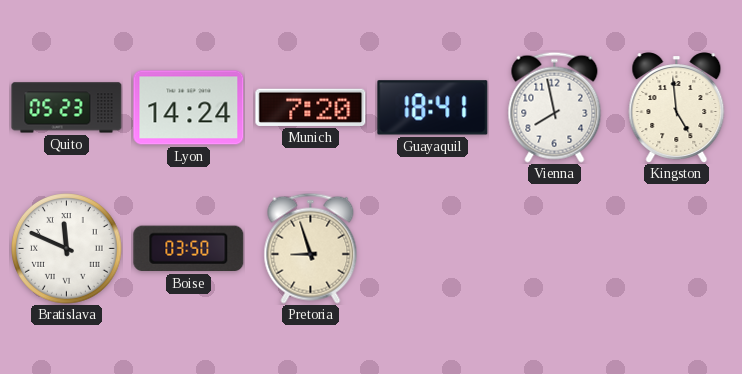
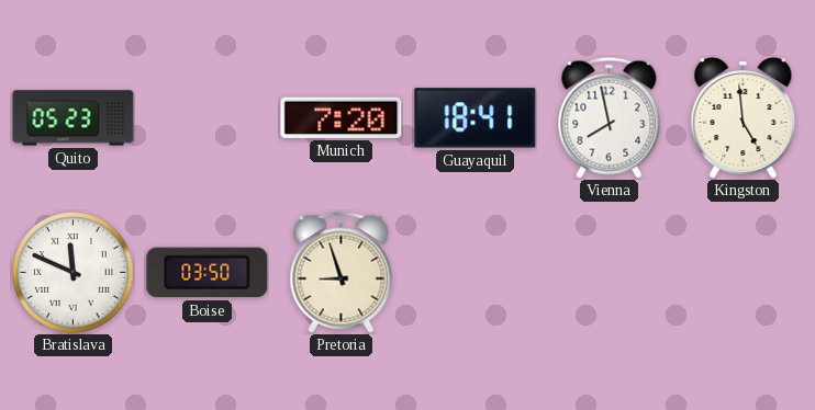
Lyon: 14:24 -> none (189, 108)
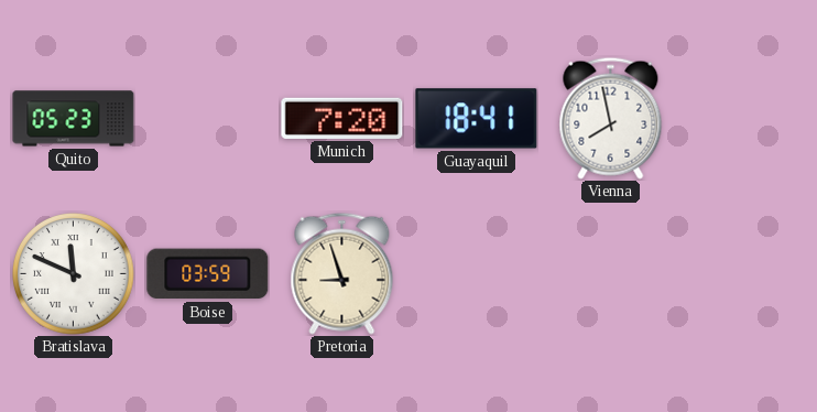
Kingston: 4:59 -> none (744, 118)
Boise: 03:50 -> 03:59 (208, 274)
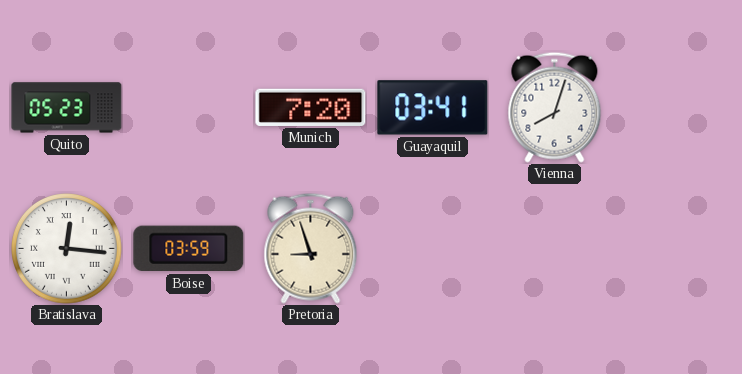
Guayaquil: 18:41 -> 03:41 (433, 108)
Vienna: 7:58 -> 8:03 (555, 107)
Bratislava: 11:49 -> 12:16 (67, 249)
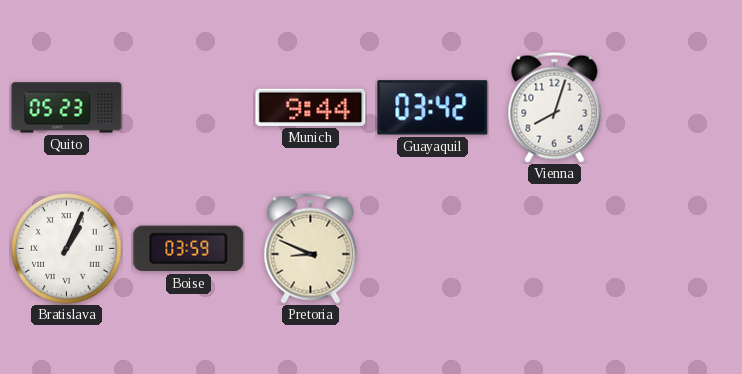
Munich: 7:20 -> 9:44 (311, 107)
Guayaquil: 03:41 -> 03:42 (433, 108)
Bratislava: 12:16 -> 1:04 (67, 249)
Pretoria: 8:57 -> 8:49 (311, 248)
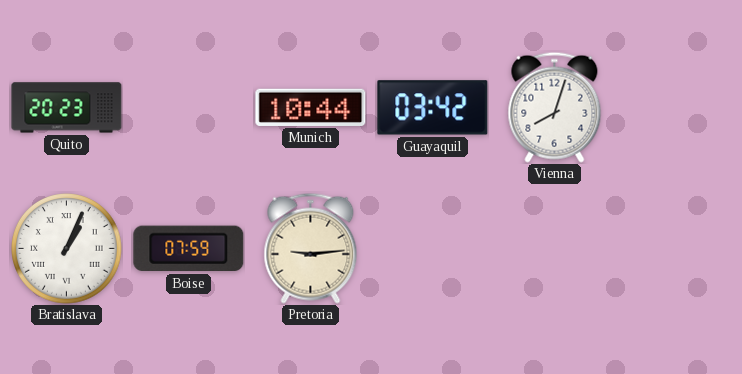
Quito: 05:23 -> 20:23 (67, 108)
Munich: 9:44 -> 10:44 (311, 107)
Boise: 03:59 -> 07:59 (189, 249)
Pretoria: 8:49 -> 9:14 (311, 248)
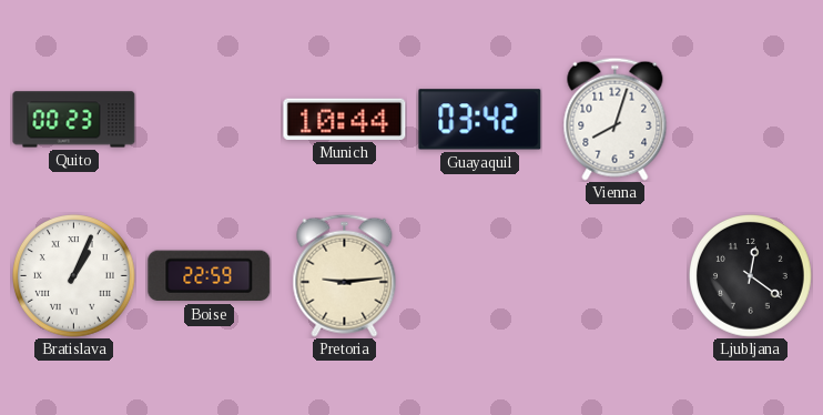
Quito: 20:23 -> 00:23 (74, 120)
Boise: 07:59 -> 22:59 (210, 276)
Ljubljana: none -> 12:21 (751, 276)
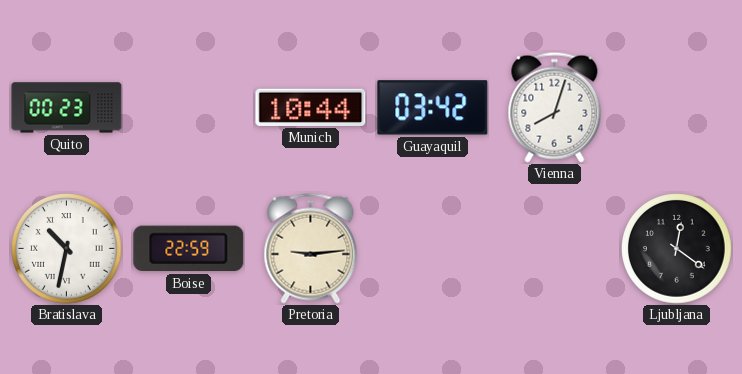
Bratislava: 1:04 -> 10:32 (67, 249)
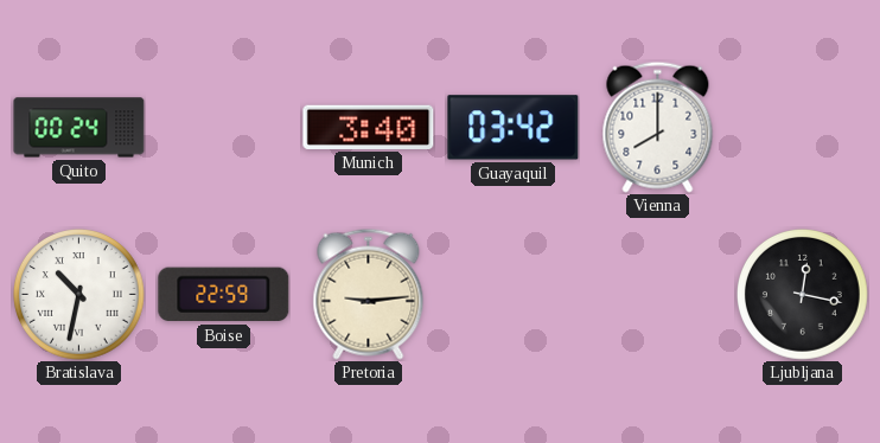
Quito: 00:23 -> 00:24 (79, 128)
Munich: 10:44 -> 3:40 (369, 127)
Vienna: 8:03 -> 8:00 (658, 127)
Ljubljana: 12:21 -> 12:17 (803, 295)
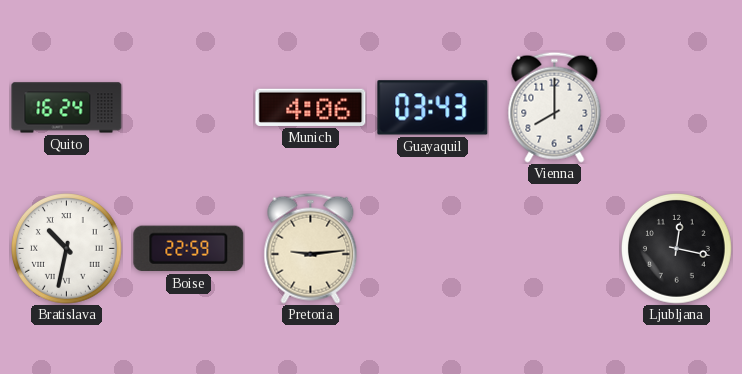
Quito: 00:24 -> 16:24 (67, 108)
Munich: 3:40 -> 4:06 (311, 107)
Guayaquil: 03:42 -> 03:43 (433, 108)
